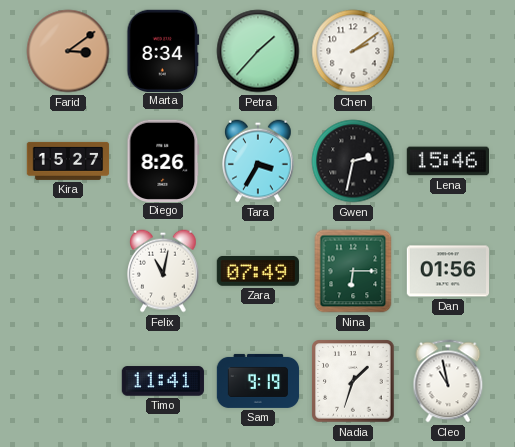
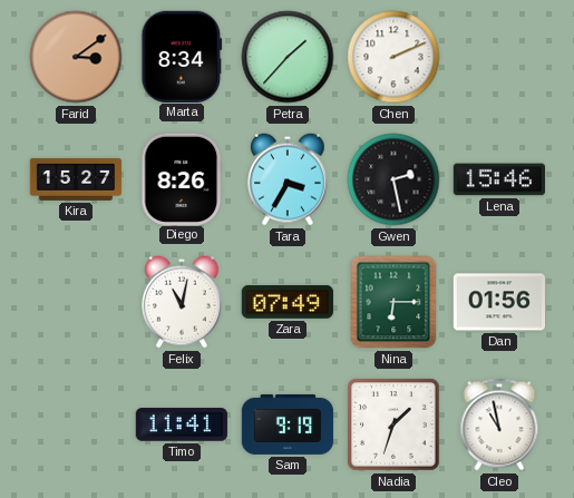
Chen: 2:09 -> 2:11 (393, 57)
Gwen: 2:32 -> 2:28 (393, 179)
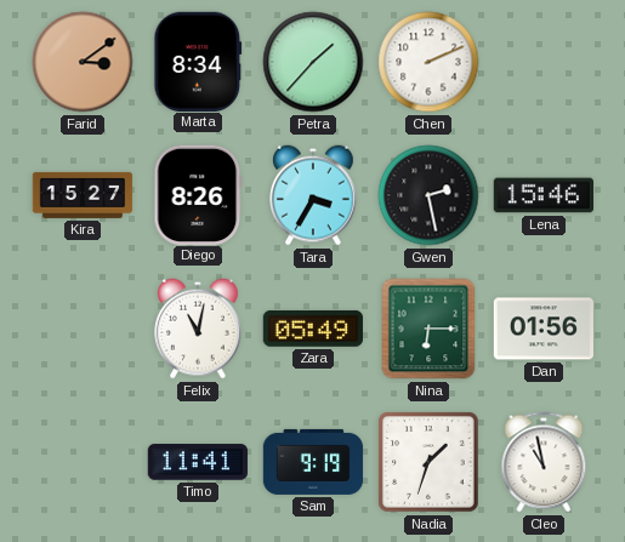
Zara: 07:49 -> 05:49 (313, 329)
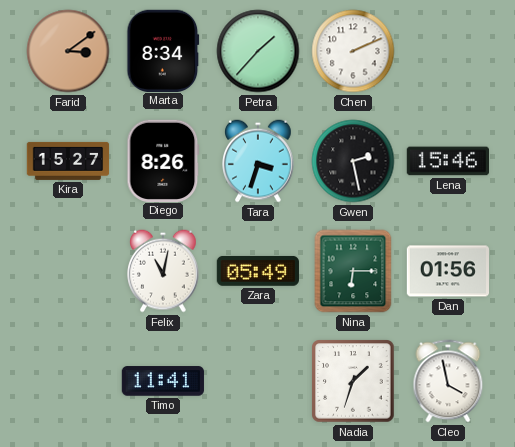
Tara: 3:35 -> 3:33 (258, 161)
Sam: 9:19 -> none (313, 462)
Cleo: 10:58 -> 3:58 (448, 381)
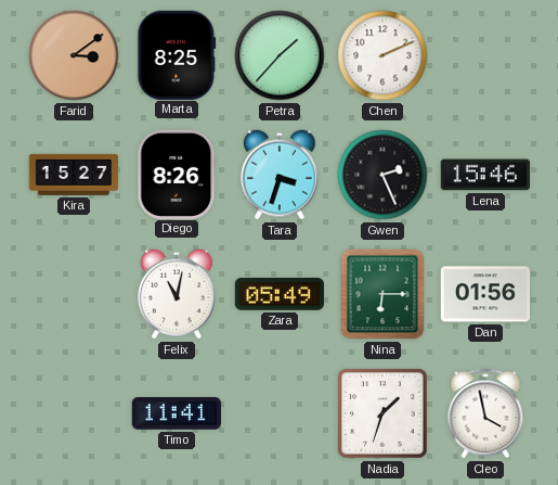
Marta: 8:34 -> 8:25 (177, 54)
Gwen: 2:28 -> 2:26 (382, 175)
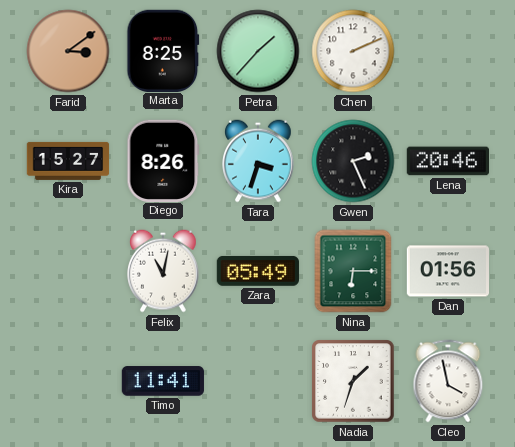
Lena: 15:46 -> 20:46 (447, 161)
